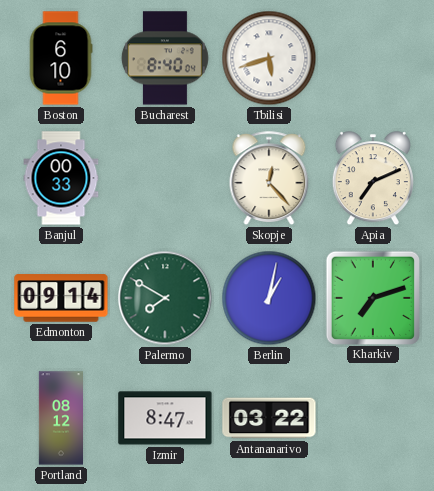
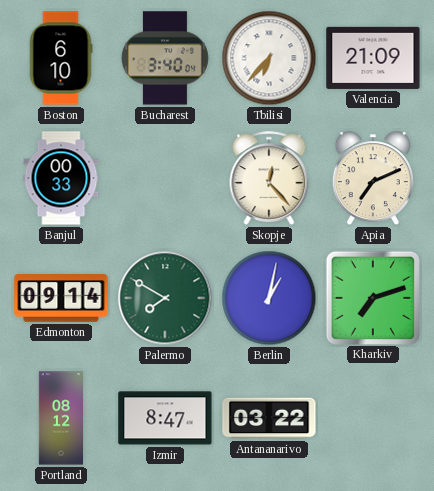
Bucharest: 8:40 -> 3:40 (165, 58)
Tbilisi: 5:42 -> 6:37 (269, 58)
Valencia: none -> 21:09 (373, 58)
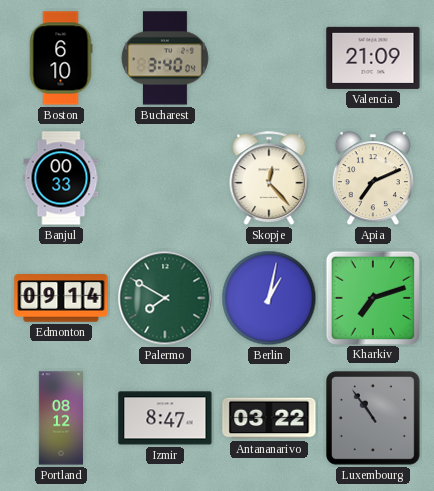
Tbilisi: 6:37 -> none (269, 58)
Luxembourg: none -> 10:54 (373, 418)
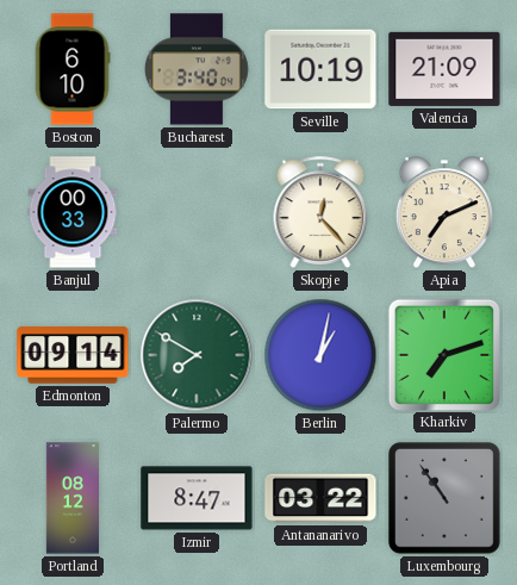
Seville: none -> 10:19 (320, 69)
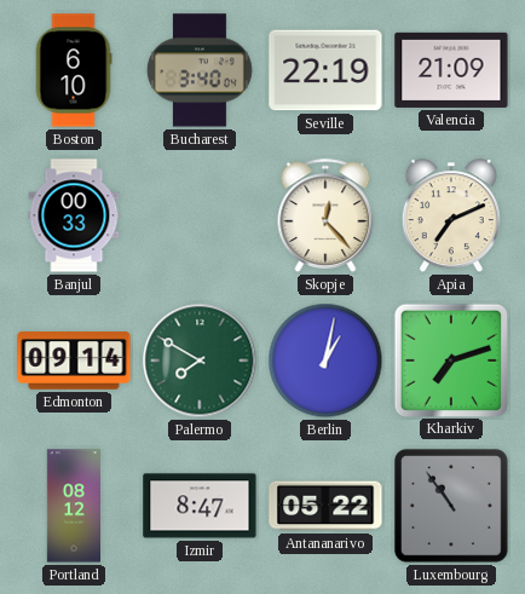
Seville: 10:19 -> 22:19 (325, 70)
Antananarivo: 03:22 -> 05:22 (325, 506)
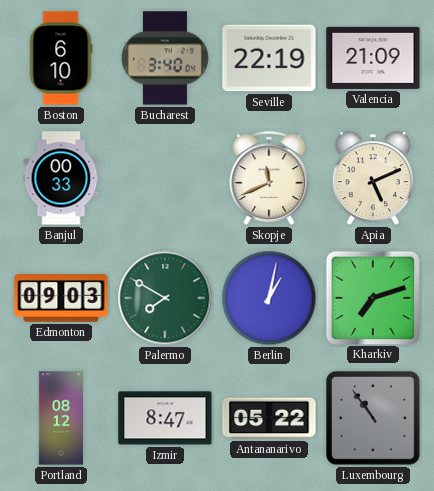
Skopje: 12:23 -> 11:41 (269, 178)
Apia: 7:11 -> 5:11 (373, 179)
Edmonton: 09:14 -> 09:03 (61, 298)
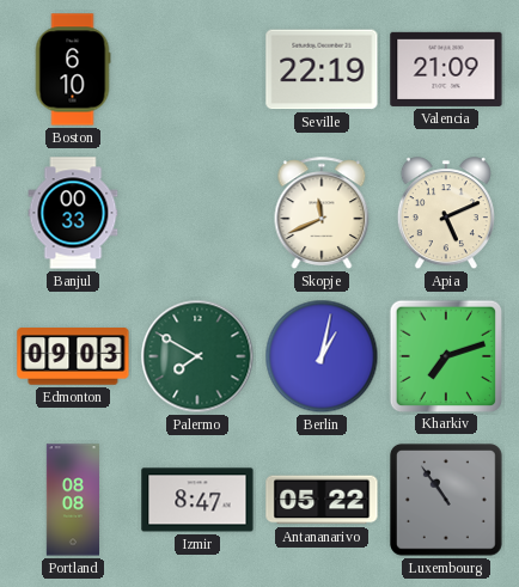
Bucharest: 3:40 -> none (165, 58)
Portland: 08:12 -> 08:08 (72, 500)
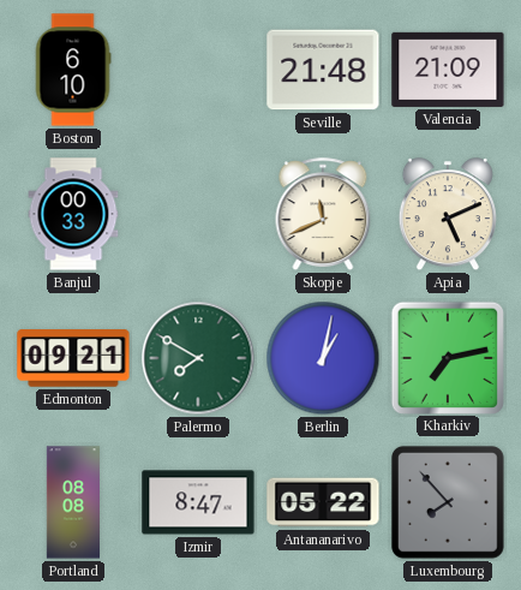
Seville: 22:19 -> 21:48 (323, 70)
Edmonton: 09:03 -> 09:21 (73, 358)
Kharkiv: 7:12 -> 7:13 (447, 357)
Luxembourg: 10:54 -> 7:53 (448, 502)
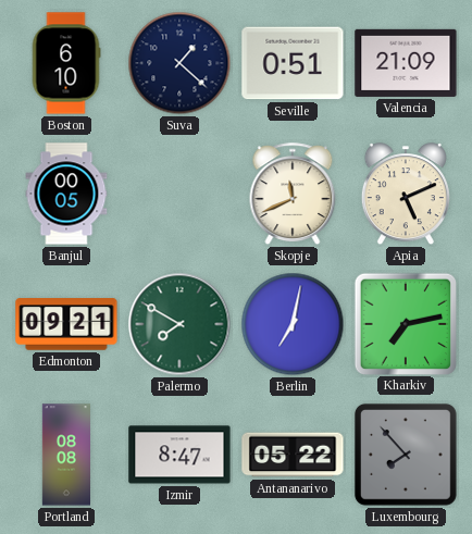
Suva: none -> 1:22 (179, 63)
Seville: 21:48 -> 0:51 (293, 63)
Banjul: 00:33 -> 00:05 (66, 194)
Berlin: 1:02 -> 7:02 (293, 324)
